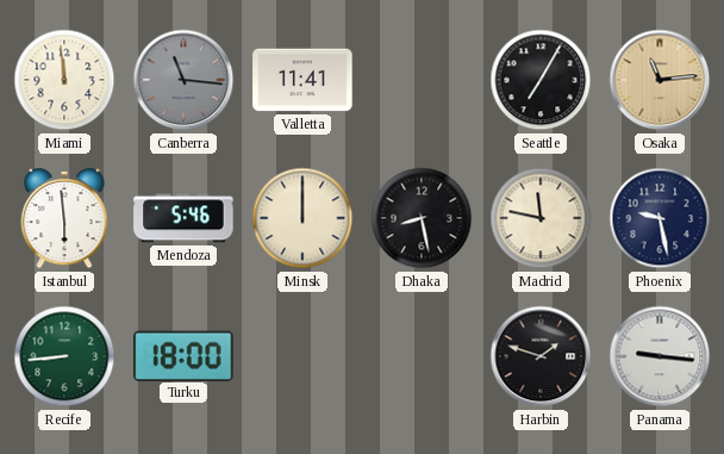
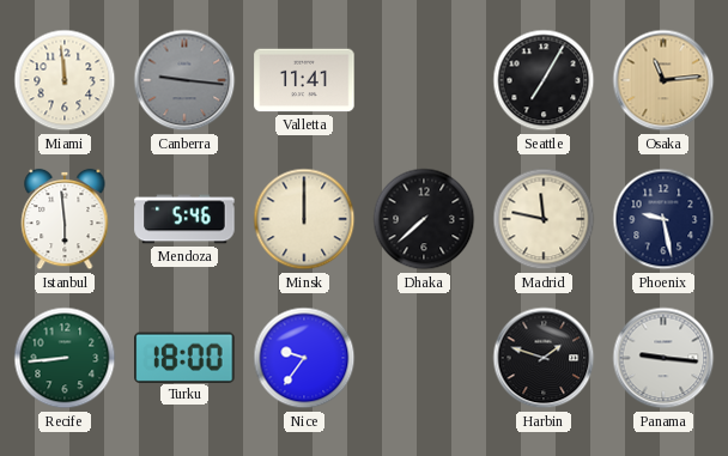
Canberra: 11:16 -> 9:16 (184, 80)
Dhaka: 8:28 -> 7:38 (424, 219)
Nice: none -> 9:36 (304, 358)
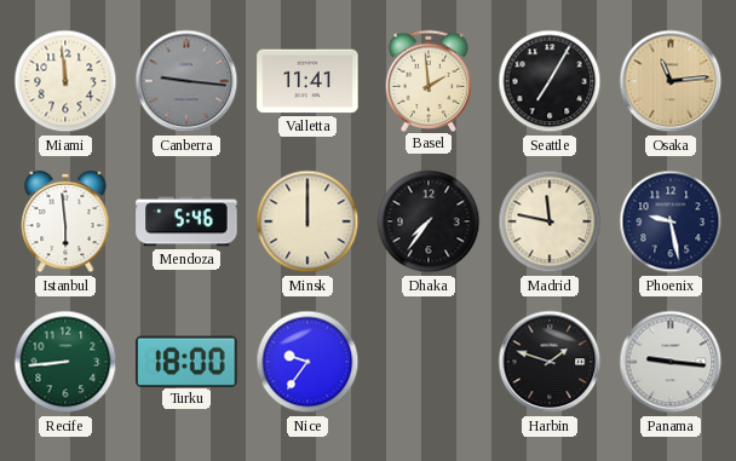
Basel: none -> 1:59 (429, 80)
Dhaka: 7:38 -> 7:36 (429, 221)
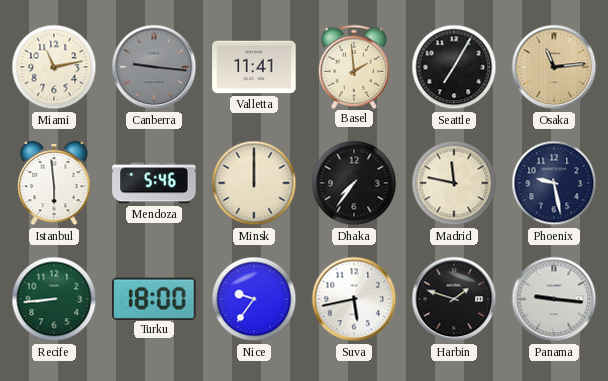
Miami: 11:59 -> 11:13 (54, 67)
Suva: none -> 5:43 (354, 299)
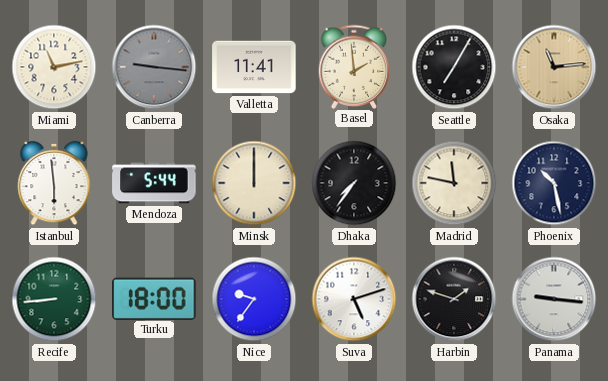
Mendoza: 5:46 -> 5:44 (154, 183)
Phoenix: 9:28 -> 10:28 (554, 183)
Suva: 5:43 -> 5:12 (354, 299)
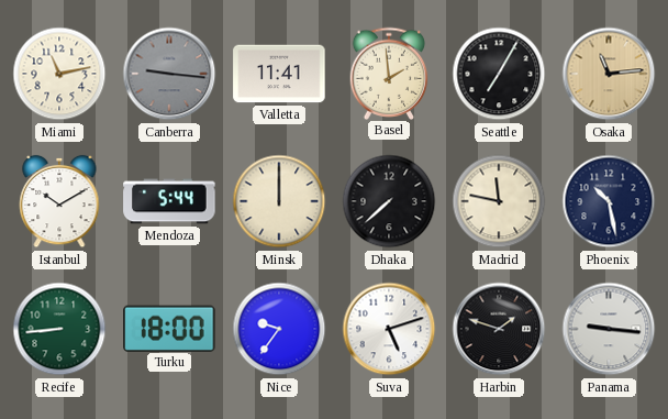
Istanbul: 5:59 -> 10:10 (59, 201)
Dhaka: 7:36 -> 7:38 (389, 201)
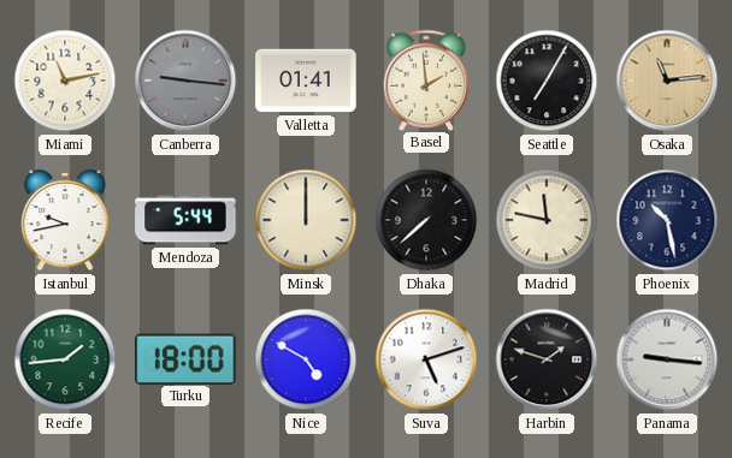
Valletta: 11:41 -> 01:41 (306, 81)
Istanbul: 10:10 -> 9:43 (65, 220)
Recife: 8:44 -> 1:44 (65, 359)
Nice: 9:36 -> 4:50 (306, 359)
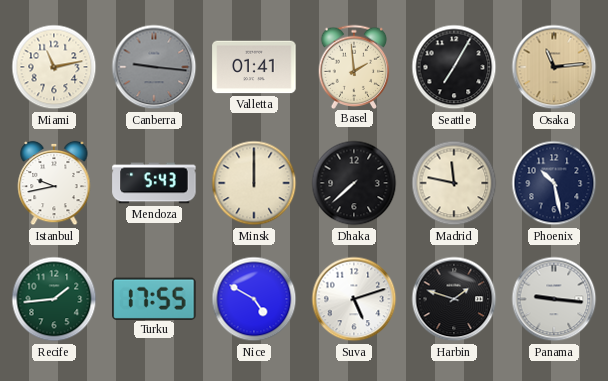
Mendoza: 5:44 -> 5:43 (154, 183)
Turku: 18:00 -> 17:55 (154, 298)
